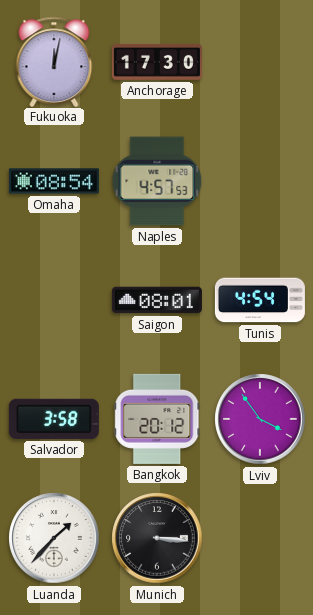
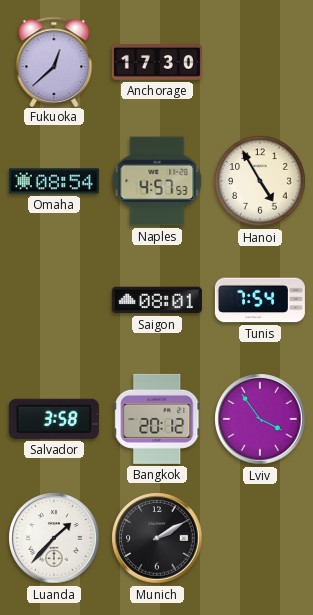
Fukuoka: 12:02 -> 12:38 (54, 61)
Hanoi: none -> 4:55 (260, 181)
Tunis: 4:54 -> 7:54 (260, 300)
Munich: 3:16 -> 2:10 (157, 538)
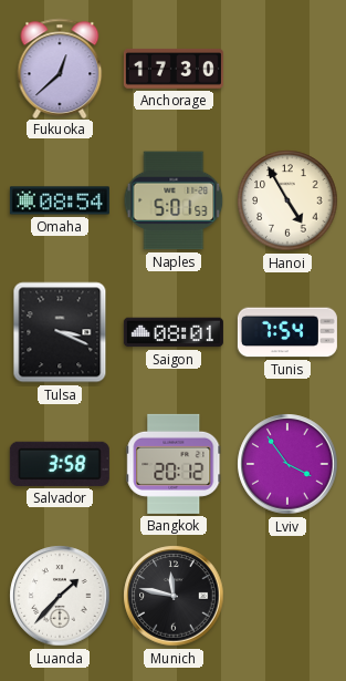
Naples: 4:57 -> 5:01 (174, 200)
Tulsa: none -> 3:19 (60, 332)
Munich: 2:10 -> 11:47 (174, 596)
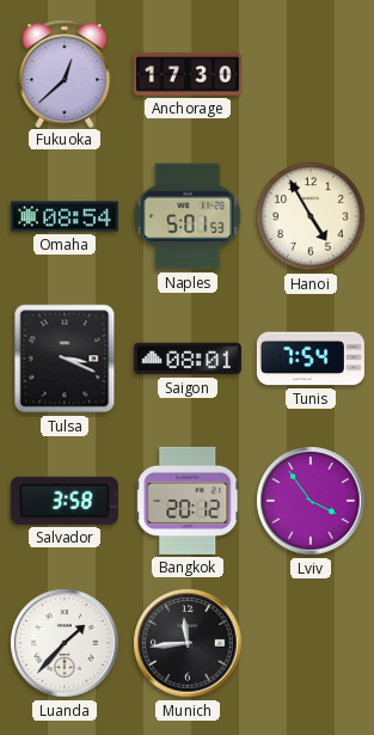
Munich: 11:47 -> 11:44 (188, 643)
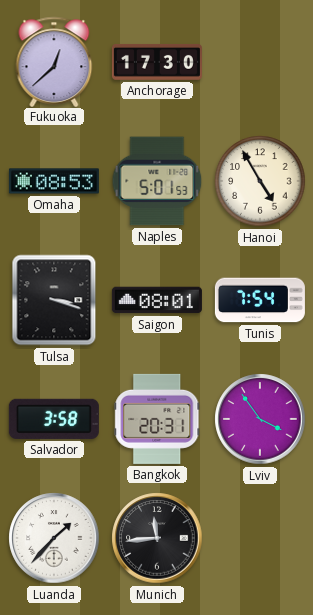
Omaha: 08:54 -> 08:53 (54, 181)
Tulsa: 3:19 -> 3:18 (54, 300)
Bangkok: 20:12 -> 20:31 (157, 419)
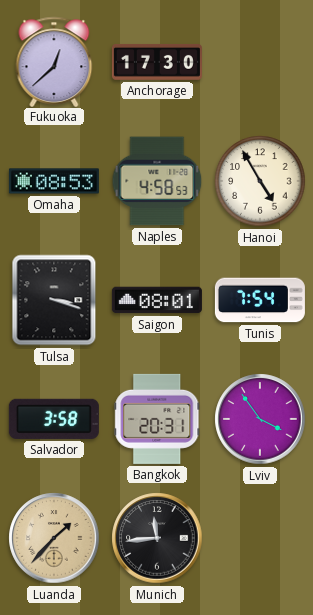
Naples: 5:01 -> 4:58 (157, 181)
Luanda dial: white -> champagne (54, 538)
